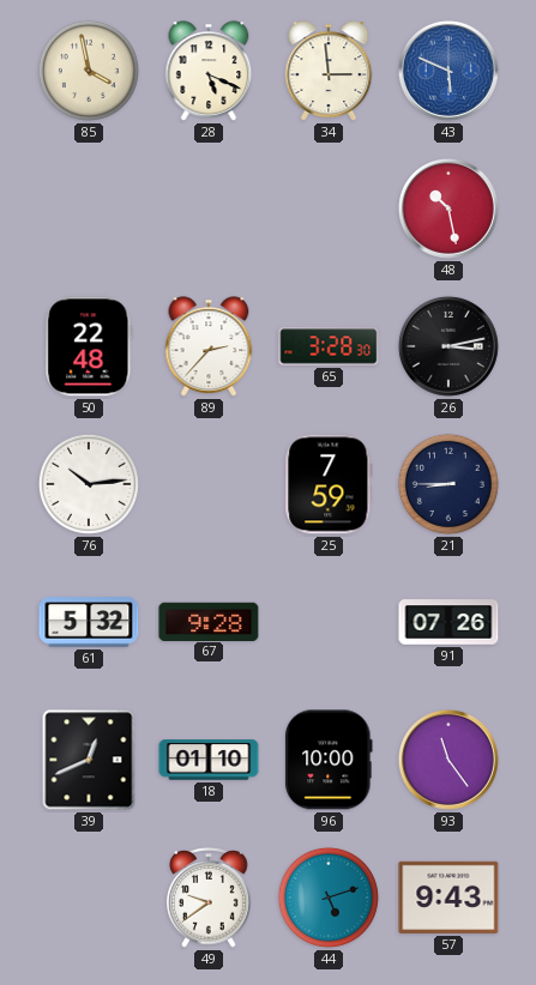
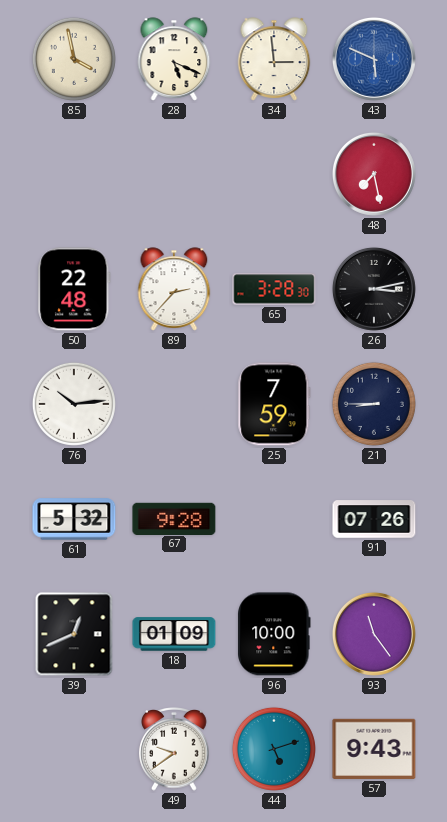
48: 10:28 -> 7:28 (374, 174)
18: 01:10 -> 01:09 (174, 634)
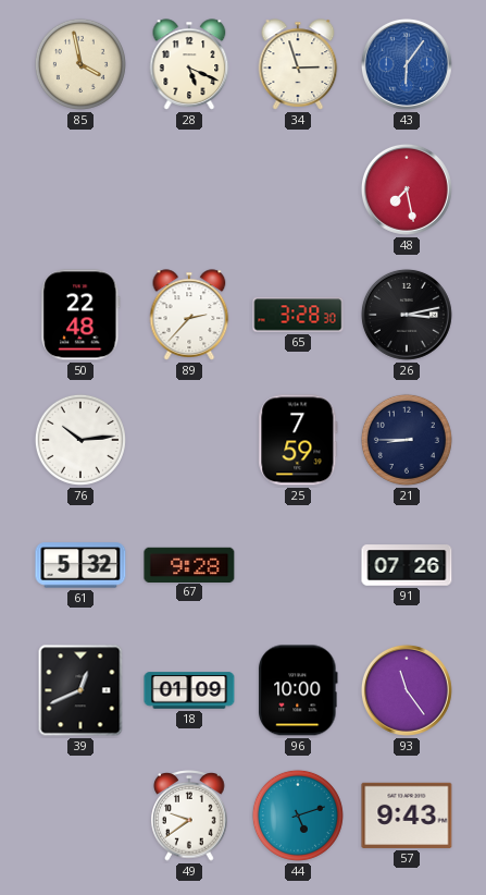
34: 2:59 -> 2:57 (298, 64)
43: 5:49 -> 6:06 (407, 64)
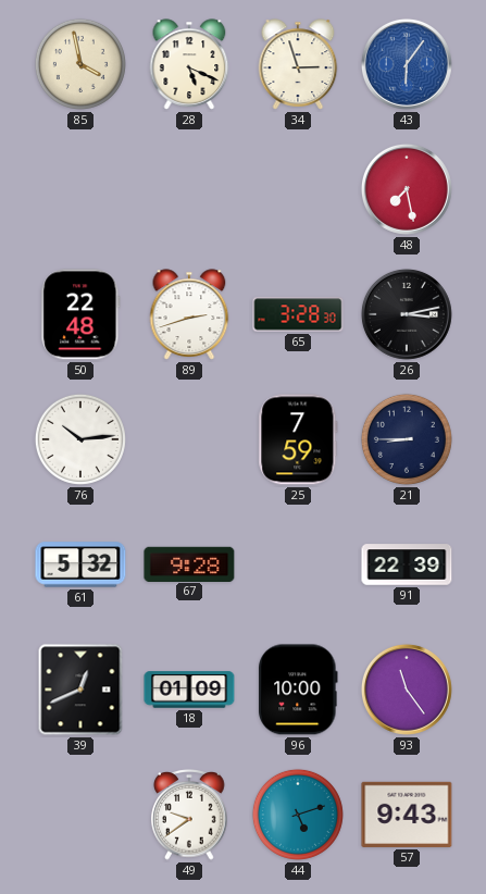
89: 2:37 -> 2:42 (189, 314)
91: 07:26 -> 22:39 (407, 564)
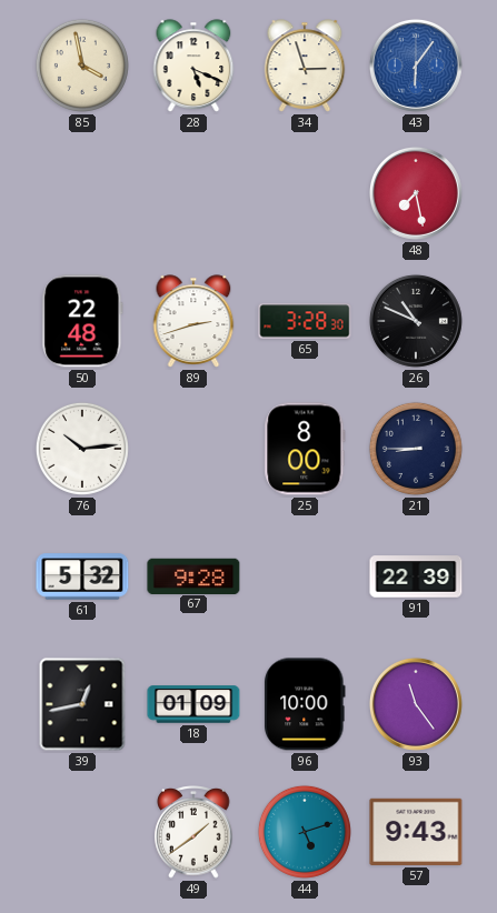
26: 3:13 -> 10:49 (416, 321)
25: 7:59 -> 8:00 (305, 449)
39: 12:41 -> 12:43 (82, 704)
49: 9:39 -> 1:39 (193, 833)
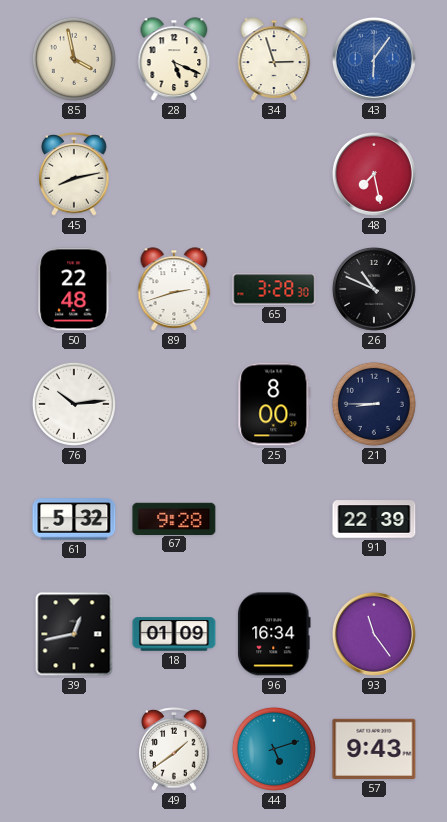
45: none -> 8:13 (74, 175)
96: 10:00 -> 16:34 (275, 634)
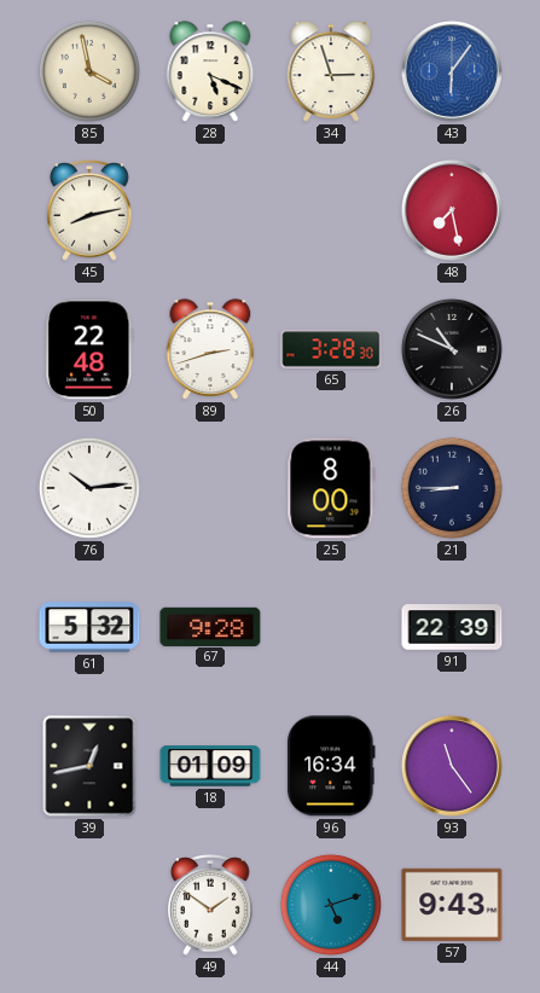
49: 1:39 -> 1:51 (210, 906)
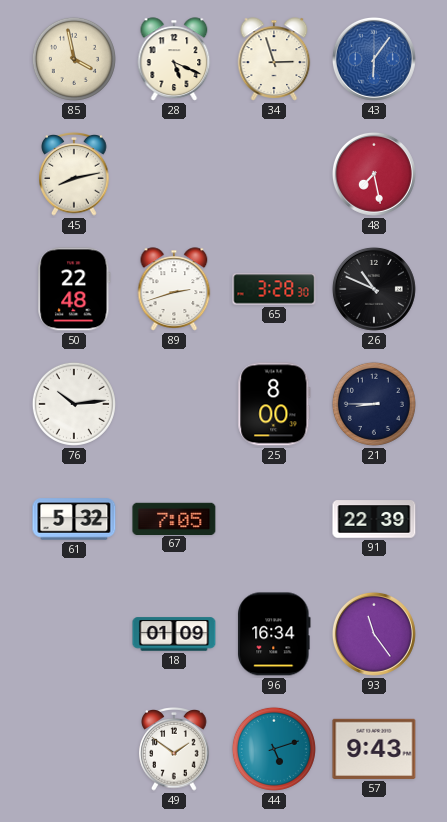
67: 9:28 -> 7:05 (174, 518)
39: 12:43 -> none (89, 766)
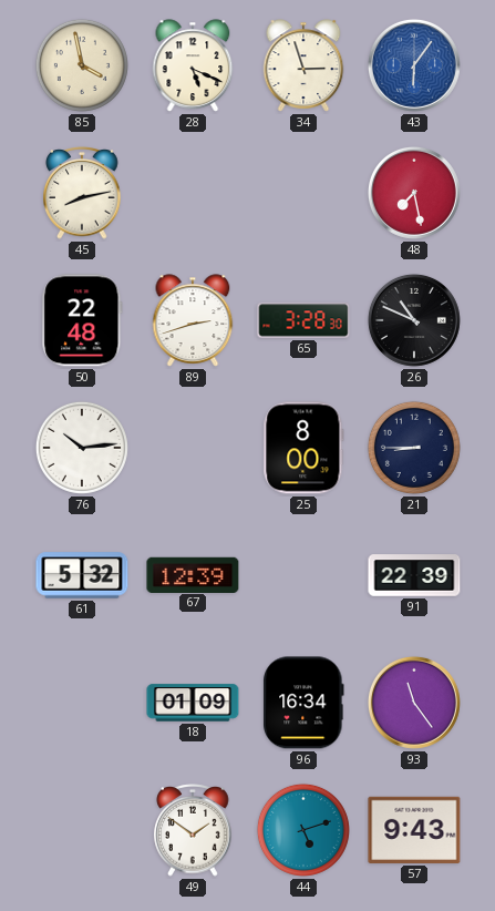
67: 7:05 -> 12:39 (193, 574)
